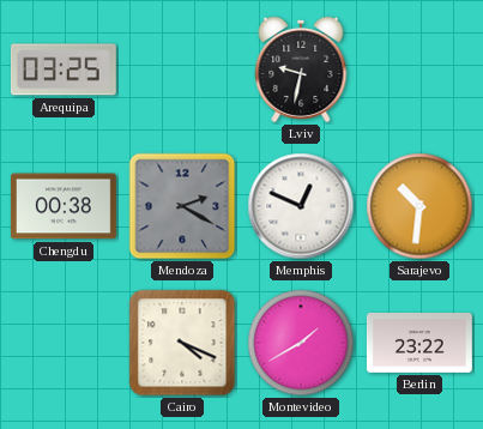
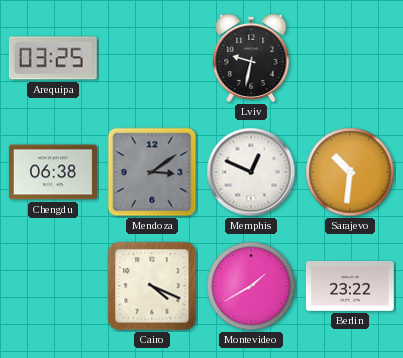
Chengdu: 00:38 -> 06:38 (53, 172)
Mendoza: 2:20 -> 3:09 (152, 172)
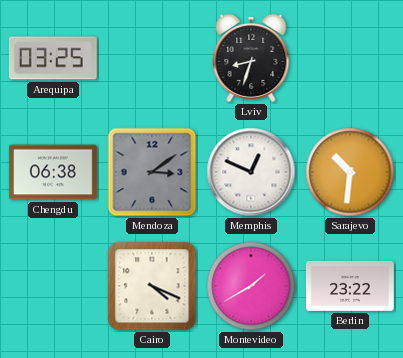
Lviv: 9:32 -> 8:33 (251, 58)
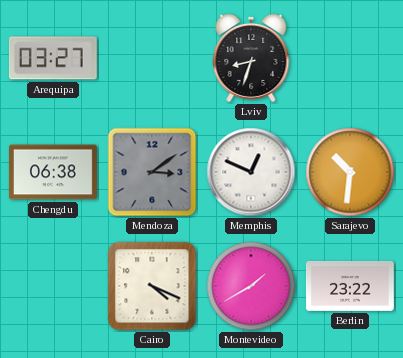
Arequipa: 03:25 -> 03:27 (53, 58)
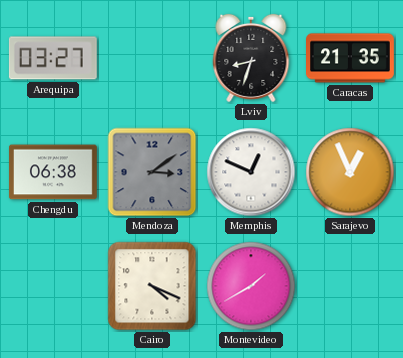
Caracas: none -> 21:35 (351, 58)
Sarajevo: 10:31 -> 12:56 (350, 172)
Berlin: 23:22 -> none (350, 286)
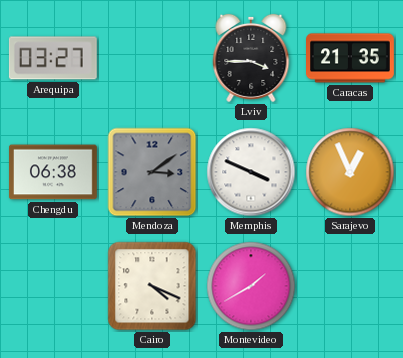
Lviv: 8:33 -> 3:45 (251, 58)
Memphis: 12:49 -> 3:49 (251, 172)
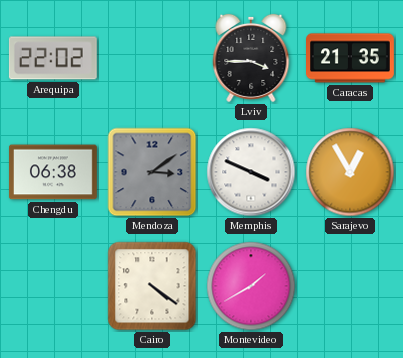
Arequipa: 03:27 -> 22:02 (53, 58)
Sarajevo: 12:56 -> 12:55 (350, 172)
Cairo: 4:19 -> 4:21 (152, 286)
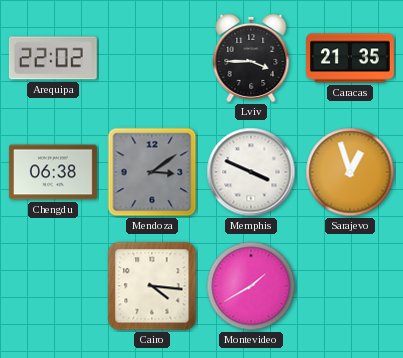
Sarajevo: 12:55 -> 12:57 (350, 172)
Cairo: 4:21 -> 4:16 (152, 286)
